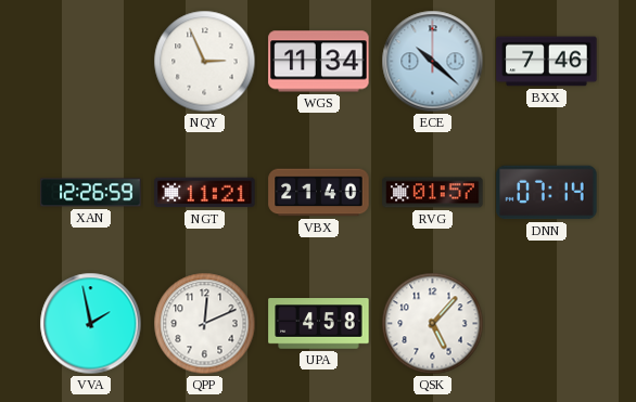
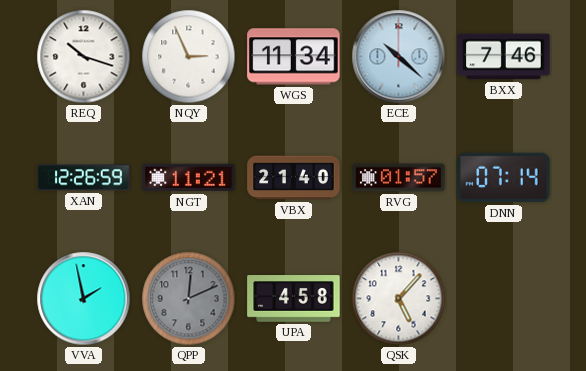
REQ: none -> 10:18 (84, 57)
QPP dial: white -> grey (189, 299)
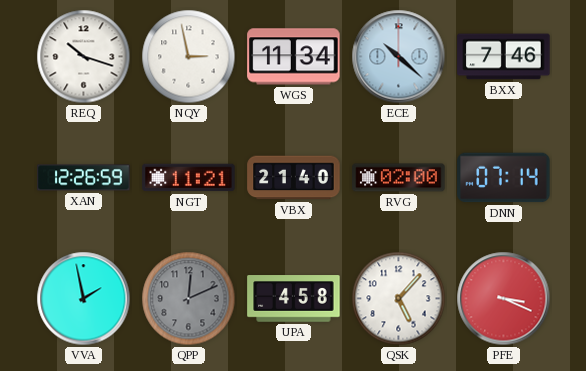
NQY: 2:56 -> 2:58 (189, 57)
RVG: 01:57 -> 02:00 (399, 178)
PFE: none -> 3:19 (504, 299)
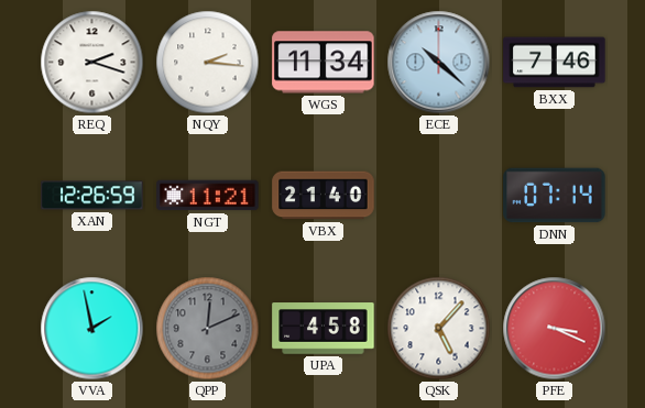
REQ: 10:18 -> 2:18 (92, 63)
NQY: 2:58 -> 2:16 (208, 63)
RVG: 02:00 -> none (399, 178)
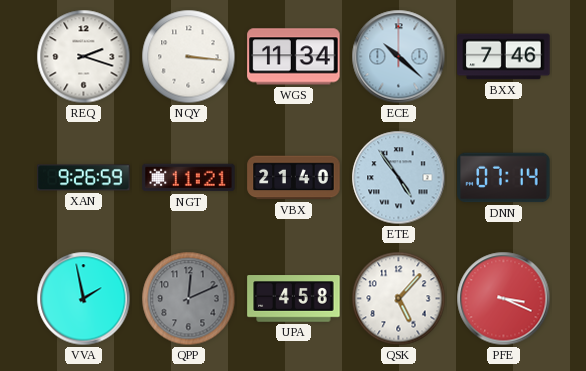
NQY: 2:16 -> 3:16 (189, 57)
XAN: 12:26 -> 9:26 (84, 178)
ETE: none -> 4:54 (399, 178)
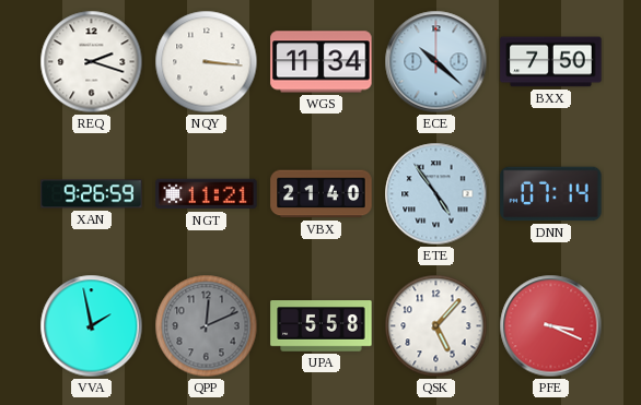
BXX: 7:46 -> 7:50 (551, 62)
UPA: 4:58 -> 5:58 (322, 326)
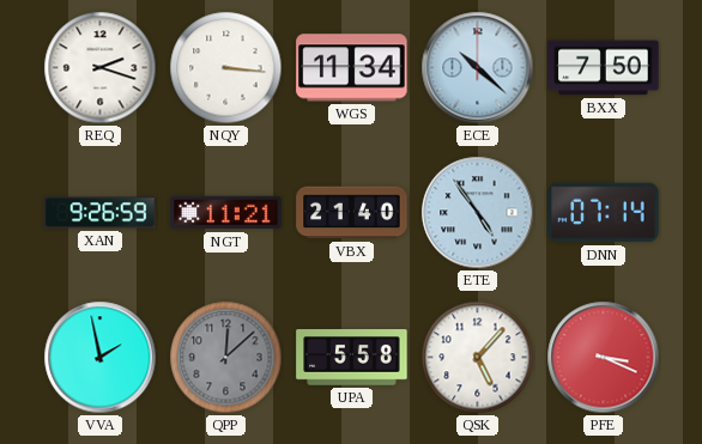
QPP: 12:11 -> 12:08 (226, 358)
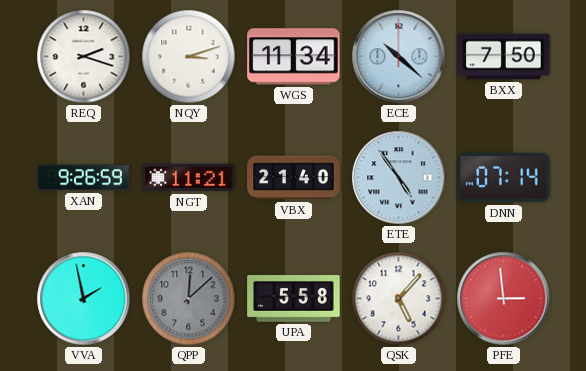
NQY: 3:16 -> 3:12 (189, 57)
PFE: 3:19 -> 2:59 (504, 299)
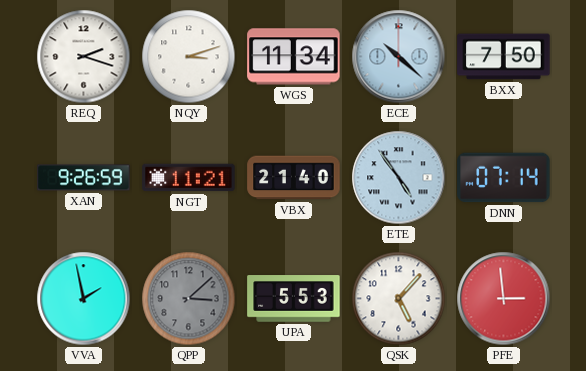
QPP: 12:08 -> 3:08 (189, 299)
UPA: 5:58 -> 5:53 (294, 299)
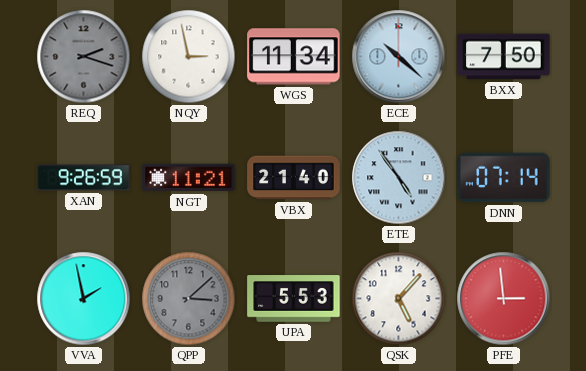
REQ dial: white -> grey (84, 57)
NQY: 3:12 -> 2:58 (189, 57)
